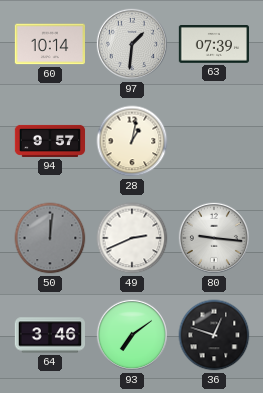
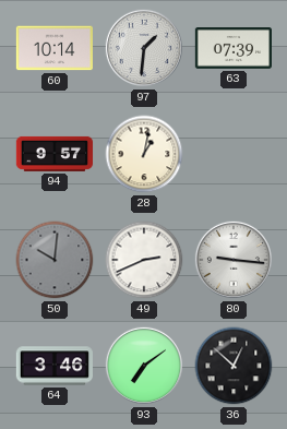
50: 12:01 -> 10:01 (55, 260)
36: 12:48 -> 12:52 (234, 366)
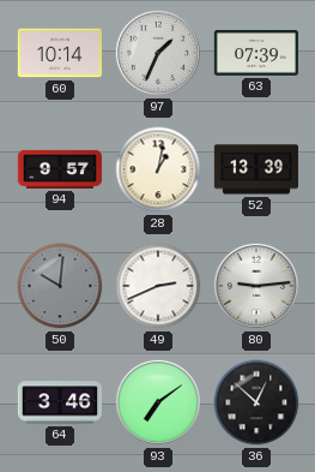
97: 1:31 -> 1:34 (158, 53)
52: none -> 13:39 (255, 169)
80: 9:16 -> 9:14 (256, 286)
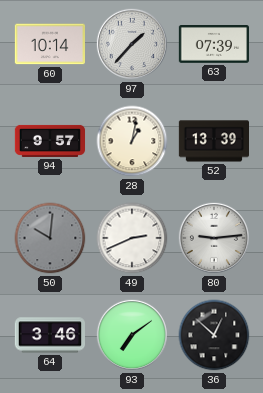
97: 1:34 -> 1:37 (132, 44)
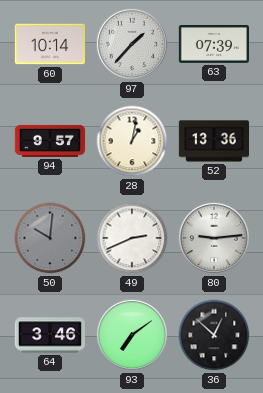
52: 13:39 -> 13:36 (213, 141)
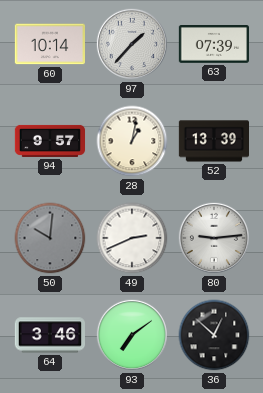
52: 13:36 -> 13:39 (213, 141)
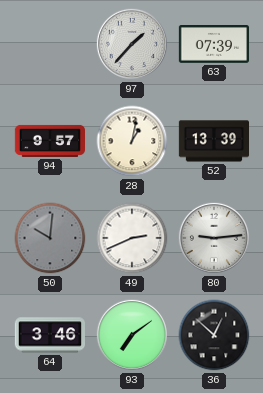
60: 10:14 -> none (49, 44)
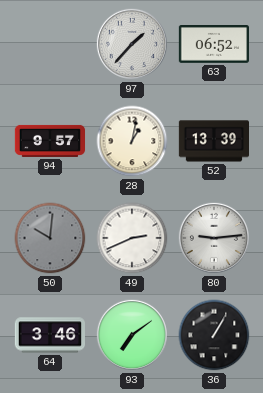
63: 07:39 -> 06:52 (213, 44)
36: 12:52 -> 1:05 (214, 335)
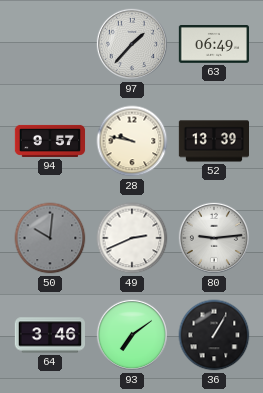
63: 06:52 -> 06:49 (213, 44)
28: 1:02 -> 9:47 (132, 141)
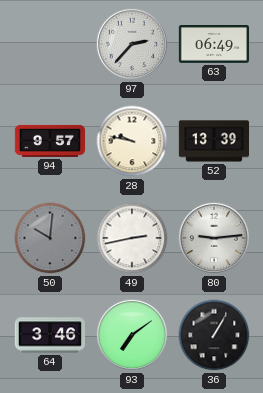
97: 1:37 -> 2:37 (132, 44)
49: 2:41 -> 2:43 (132, 238)
